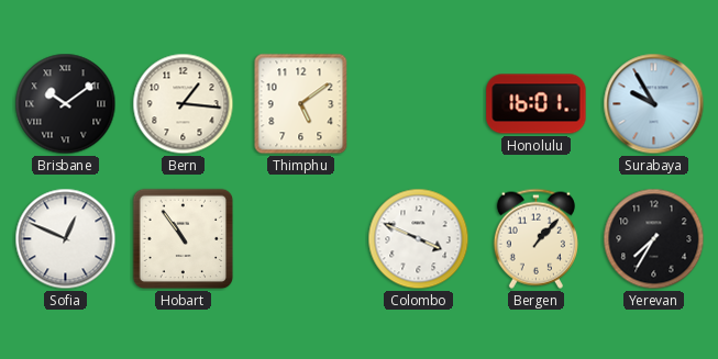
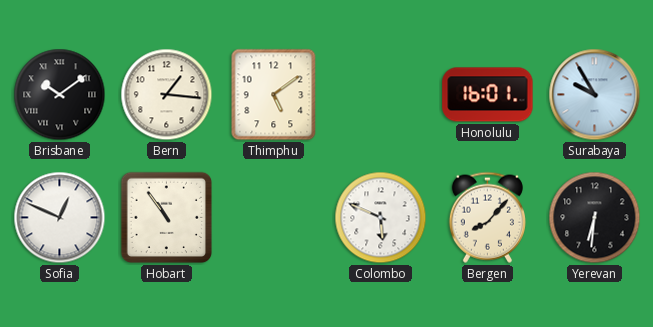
Colombo: 3:49 -> 5:49 (381, 218)
Bergen: 1:07 -> 8:07 (487, 217)
Yerevan: 7:35 -> 6:31 (595, 218)
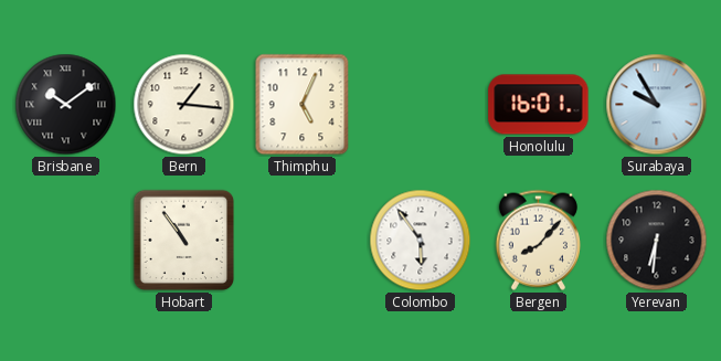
Thimphu: 5:09 -> 5:04 (303, 105)
Sofia: 12:49 -> none (60, 218)
Colombo: 5:49 -> 5:54 (421, 241)
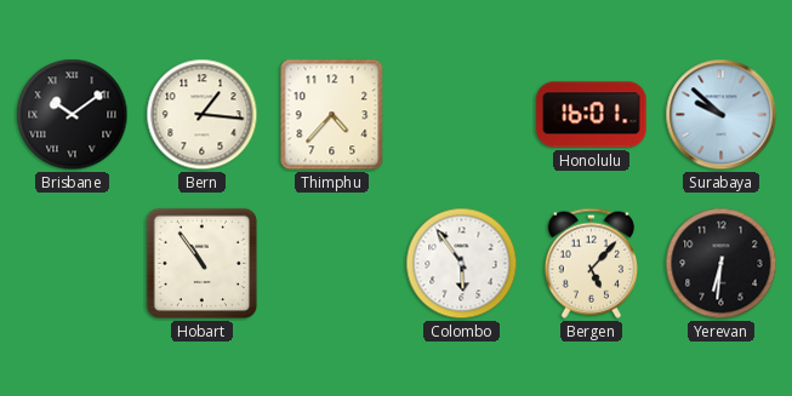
Thimphu: 5:04 -> 4:37 (332, 115)
Surabaya: 9:55 -> 9:52 (722, 115)
Bergen: 8:07 -> 5:07 (591, 263)
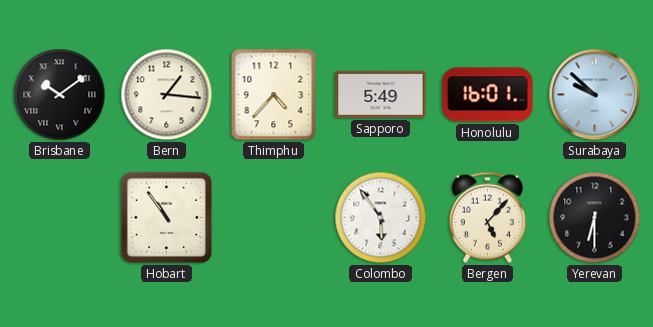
Sapporo: none -> 5:49 (381, 94)
Yerevan: 6:31 -> 6:30 (595, 218)
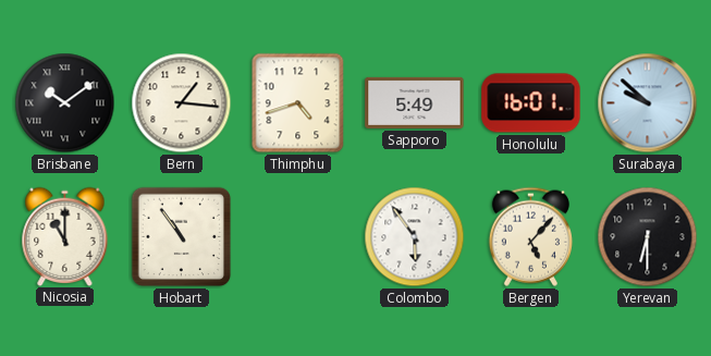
Thimphu: 4:37 -> 4:42 (298, 103)
Nicosia: none -> 11:00 (65, 236)
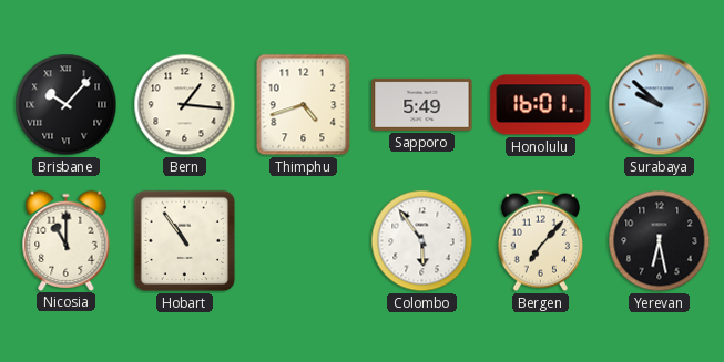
Brisbane: 10:09 -> 10:07 (67, 105)
Bergen: 5:07 -> 7:07 (540, 240)
Yerevan: 6:30 -> 6:28 (660, 241)
